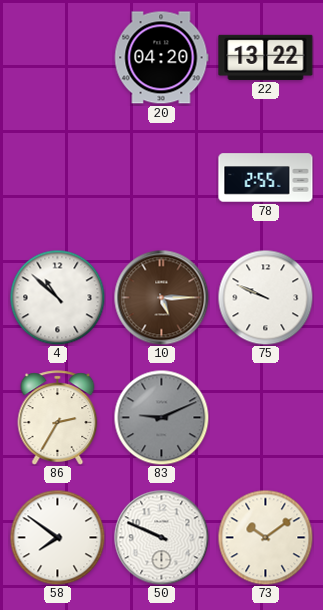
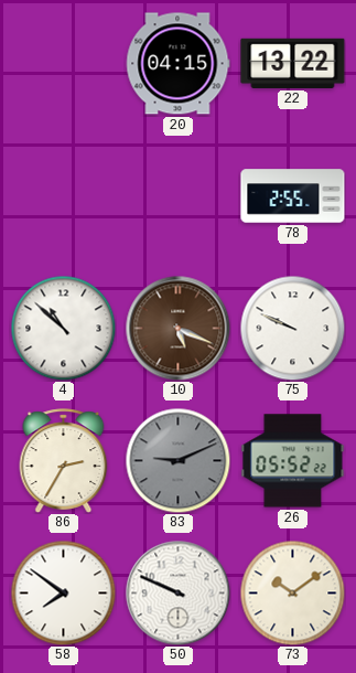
20: 04:20 -> 04:15 (177, 64)
10: 5:15 -> 5:19 (177, 328)
26: none -> 05:52 (293, 461)
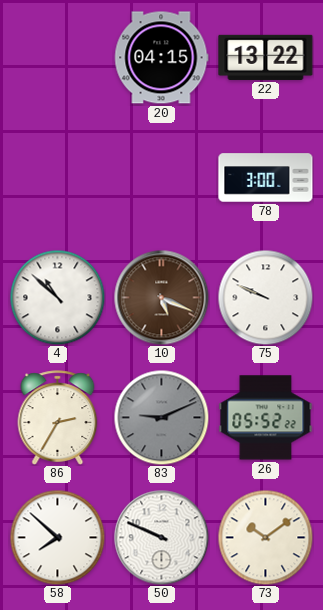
78: 2:55 -> 3:00 (266, 178)
58: 7:51 -> 7:52 (57, 537)
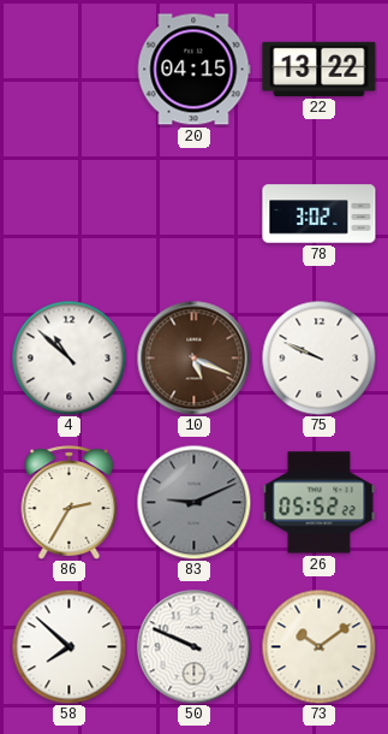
78: 3:00 -> 3:02 (320, 214)
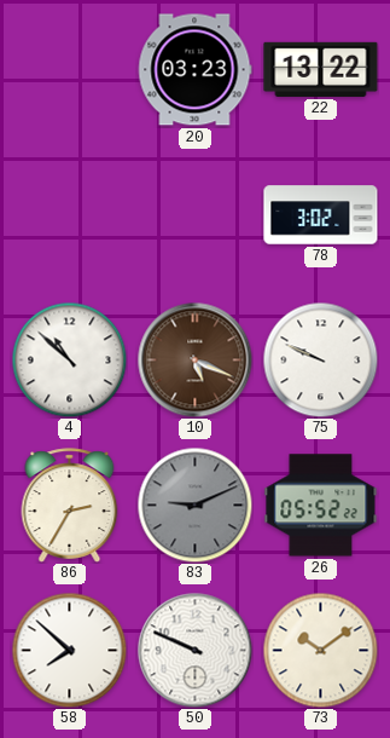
20: 04:15 -> 03:23 (194, 70)
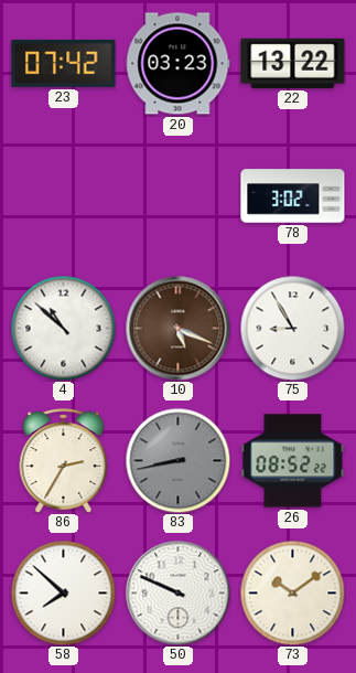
23: none -> 07:42 (64, 63)
75: 9:49 -> 8:55 (292, 328)
83: 9:11 -> 8:43 (177, 460)
26: 05:52 -> 08:52 (293, 461)
